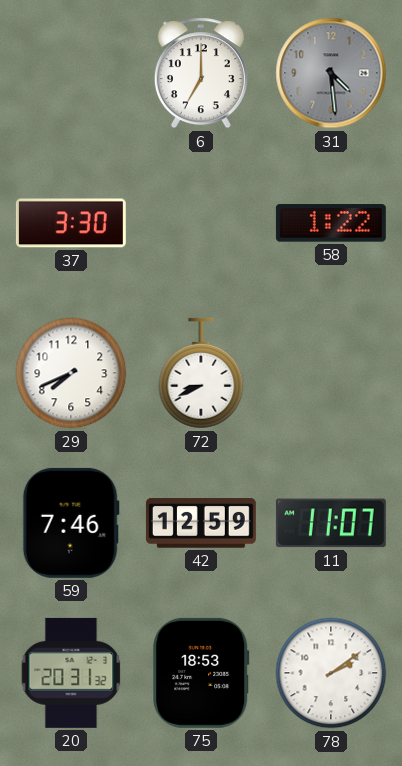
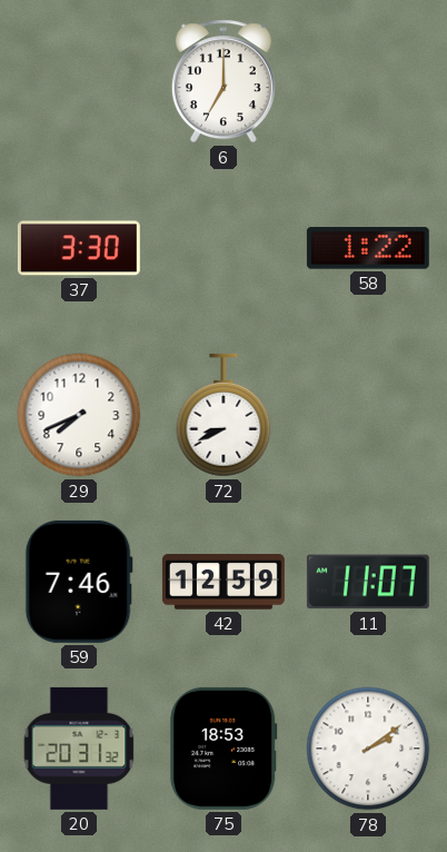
31: 4:29 -> none (331, 73)
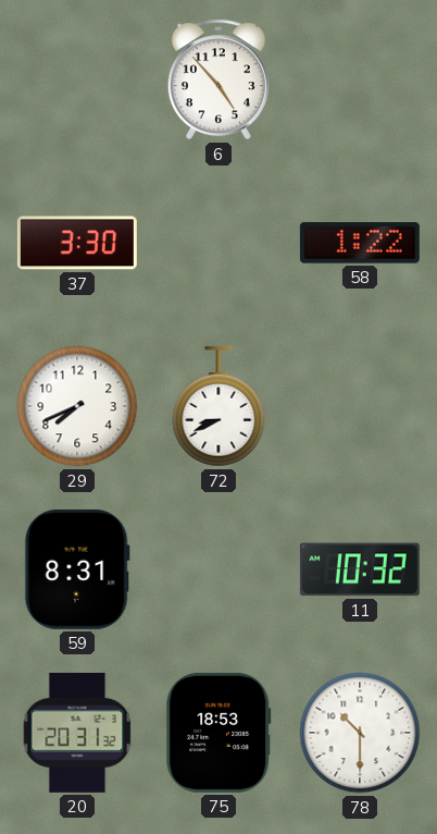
6: 7:00 -> 4:53 (218, 79)
59: 7:46 -> 8:31 (77, 569)
42: 12:59 -> none (223, 582)
11: 11:07 -> 10:32 (360, 569)
78: 2:09 -> 10:30 (360, 733)
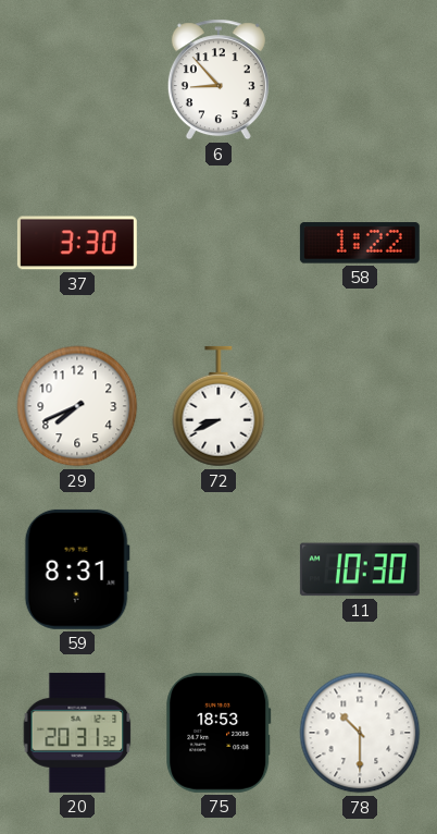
6: 4:53 -> 8:53 (218, 79)
11: 10:32 -> 10:30 (360, 569)
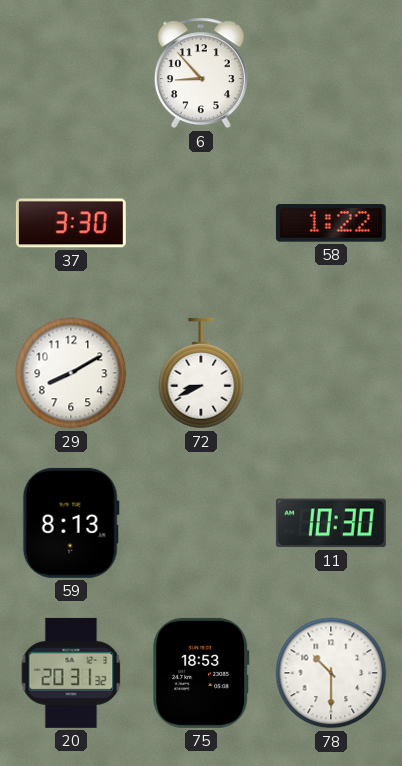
29: 7:41 -> 8:10 (71, 373)
59: 8:31 -> 8:13 (71, 523)
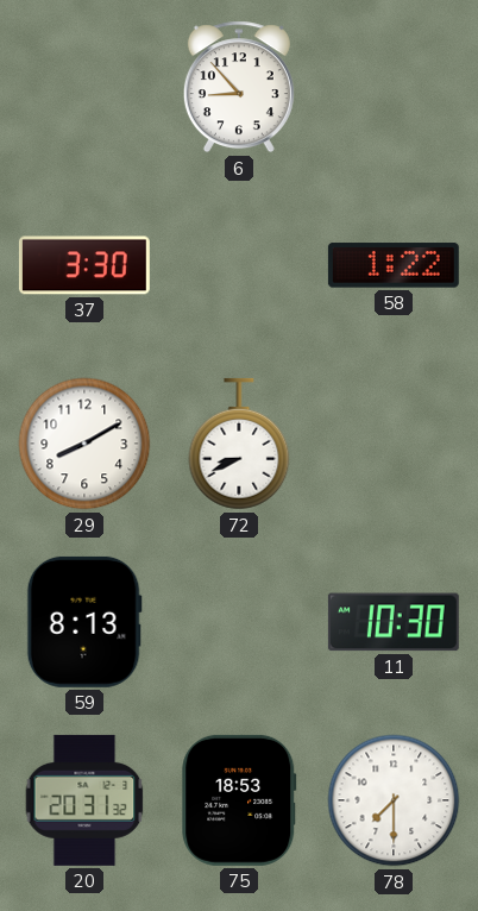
78: 10:30 -> 7:30 (394, 800)
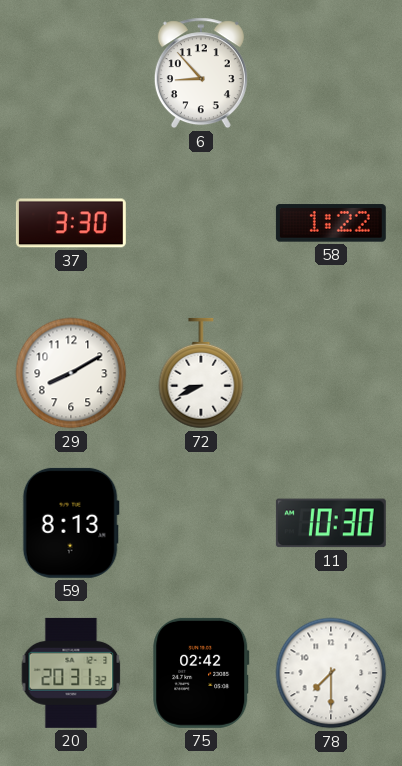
75: 18:53 -> 02:42 (201, 673)
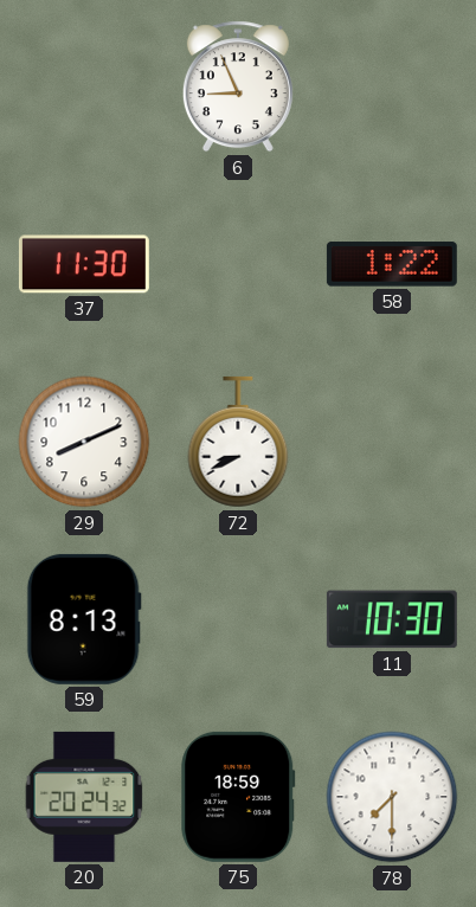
6: 8:53 -> 8:56 (238, 86)
37: 3:30 -> 11:30 (84, 264)
29: 8:10 -> 8:11 (84, 442)
20: 20:31 -> 20:24 (84, 797)
75: 02:42 -> 18:59 (238, 797)
